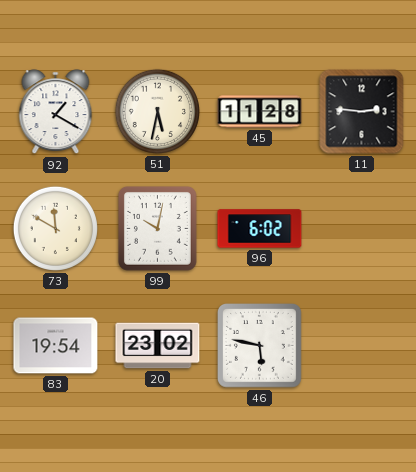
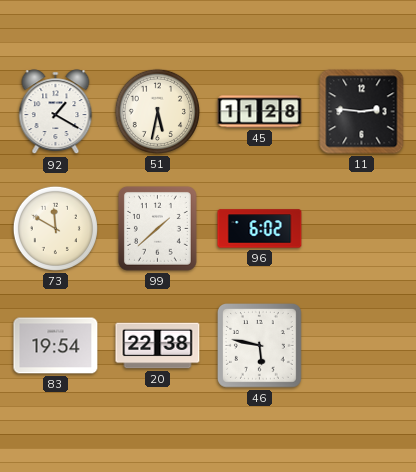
99: 10:02 -> 1:38 (157, 229)
20: 23:02 -> 22:38 (158, 346)
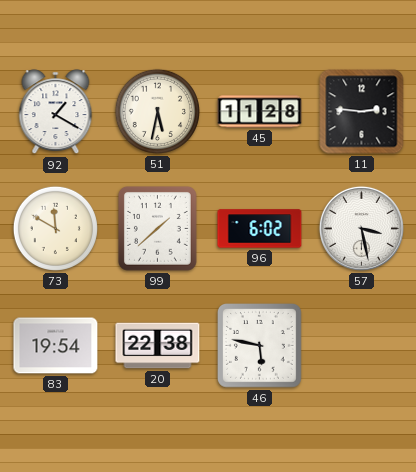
57: none -> 3:28 (361, 228)
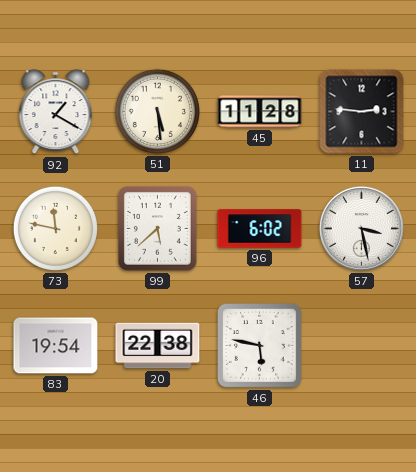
51: 5:32 -> 5:29 (157, 111)
73: 11:50 -> 11:47 (55, 228)
99: 1:38 -> 5:38 (157, 229)
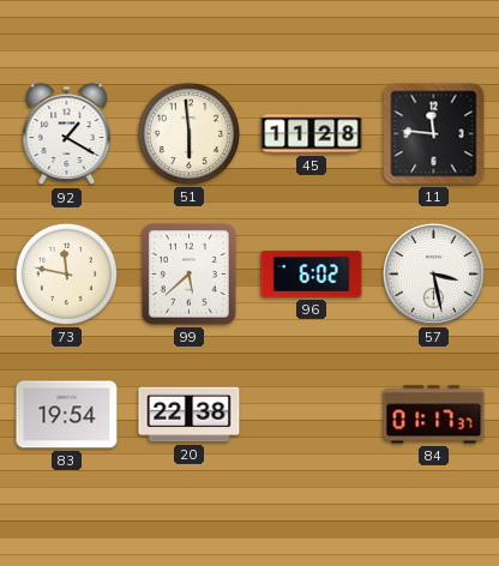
51: 5:29 -> 5:59 (188, 133)
11: 2:46 -> 11:46 (434, 134)
46: 5:47 -> none (260, 346)
84: none -> 01:17 (434, 415)
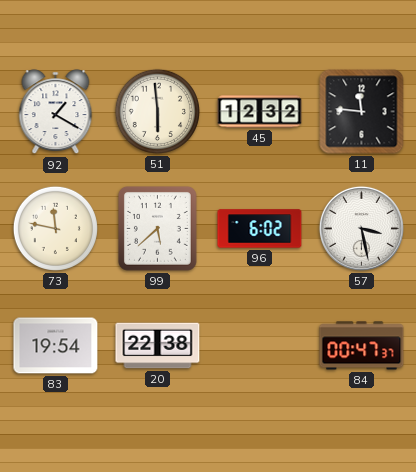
45: 11:28 -> 12:32 (260, 112)
84: 01:17 -> 00:47 (362, 346)
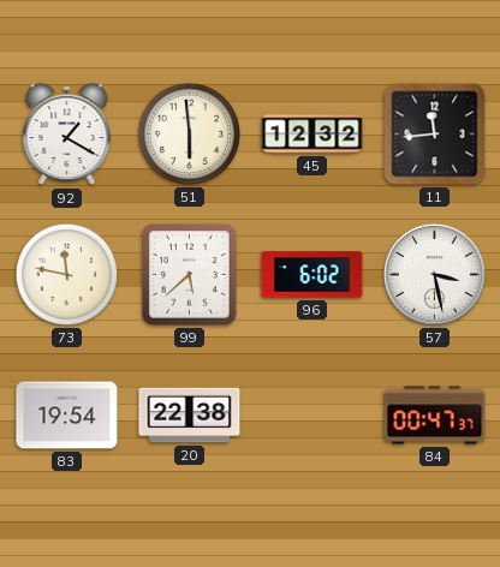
11: 11:46 -> 11:44 (435, 135)
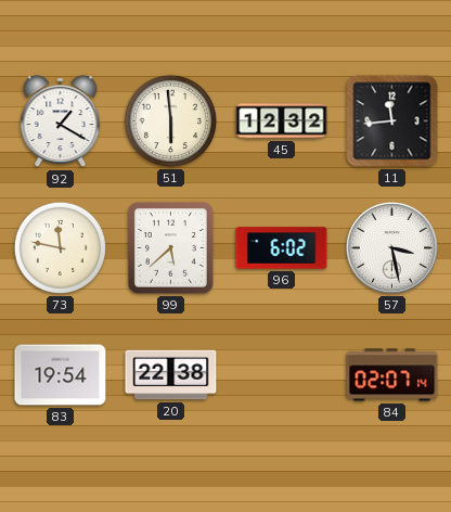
84: 00:47 -> 02:07 (392, 375)
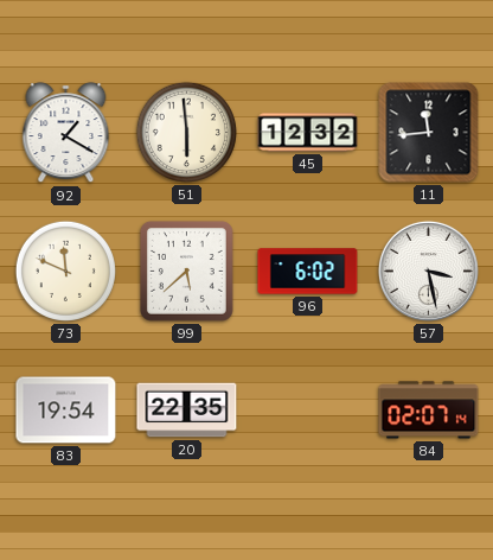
73: 11:47 -> 11:49 (65, 271)
20: 22:38 -> 22:35 (187, 411)
